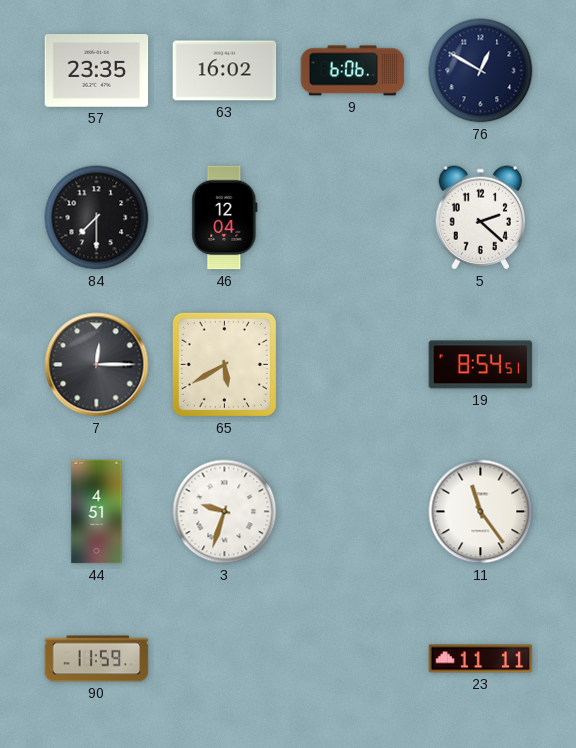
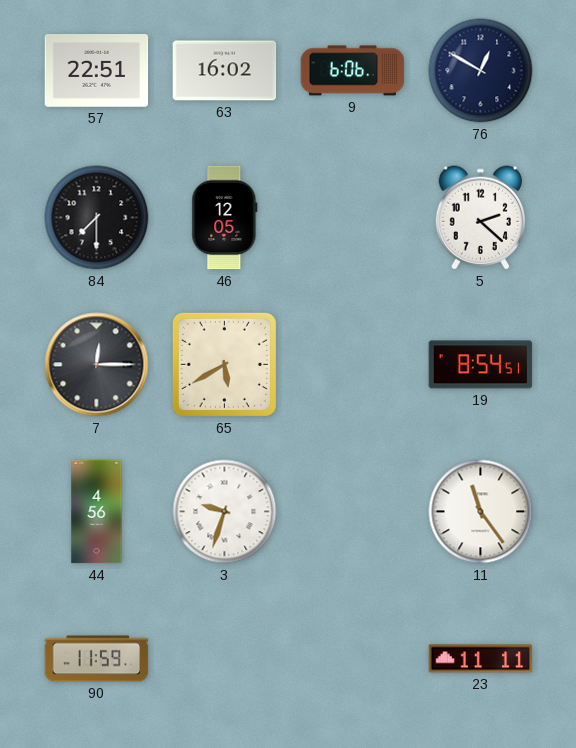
57: 23:35 -> 22:51 (97, 71)
46: 12:04 -> 12:05 (225, 218)
44: 4:51 -> 4:56 (97, 512)
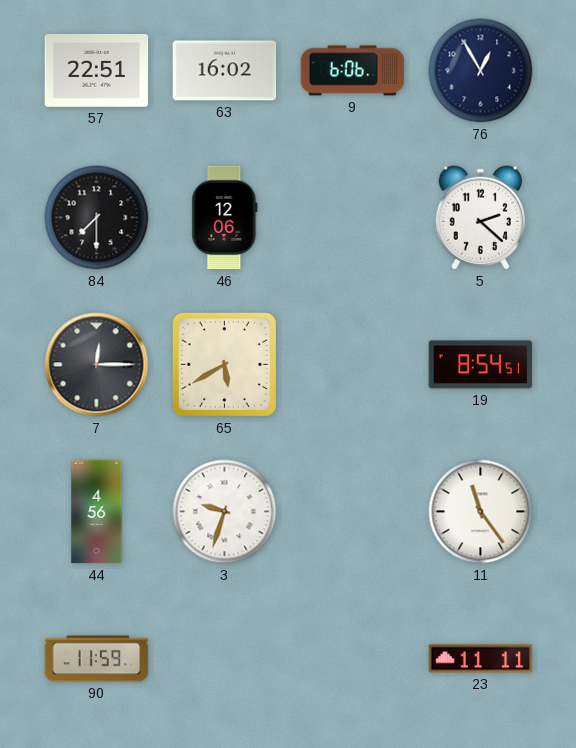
76: 12:50 -> 12:55 (481, 71)
46: 12:05 -> 12:06 (225, 218)
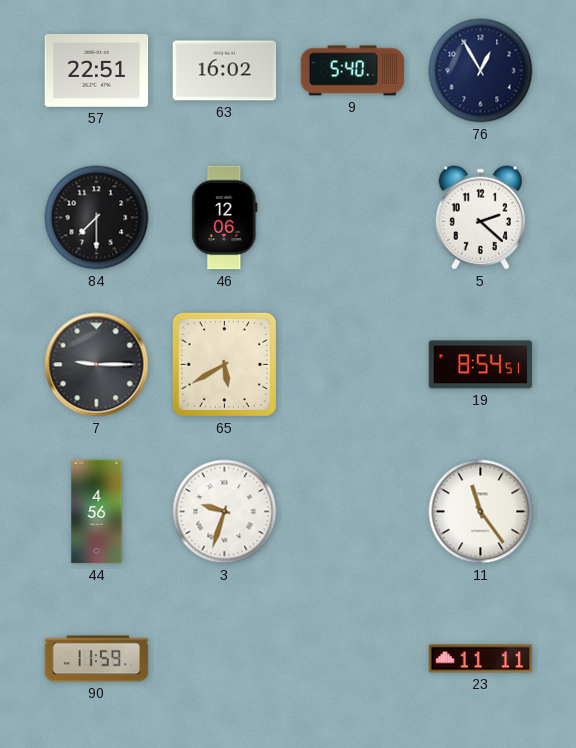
9: 6:06 -> 5:40 (353, 71)
7: 12:15 -> 9:15 (97, 365)
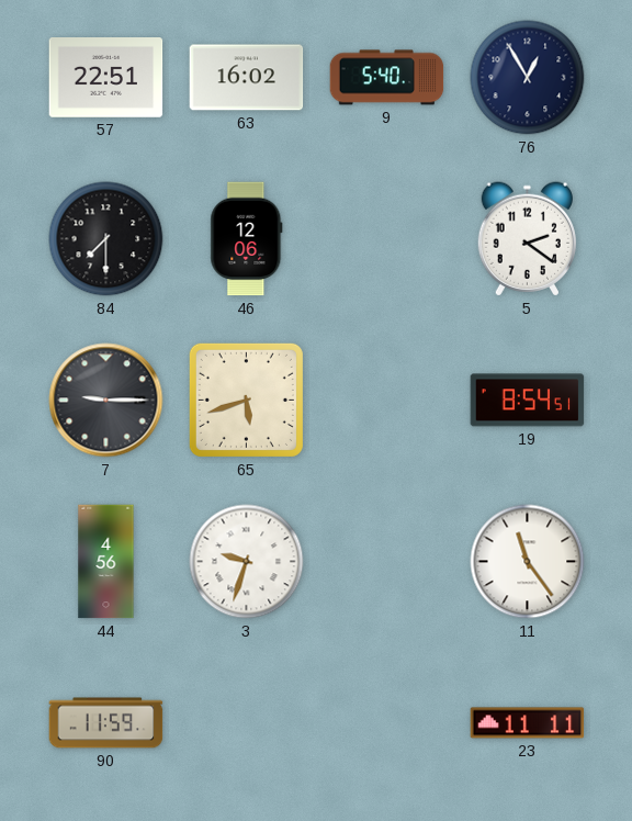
5: 2:22 -> 2:21 (527, 239)
65: 5:40 -> 5:42 (246, 400)
